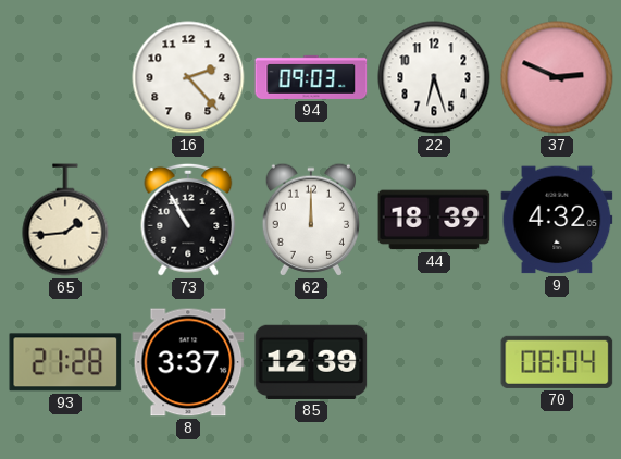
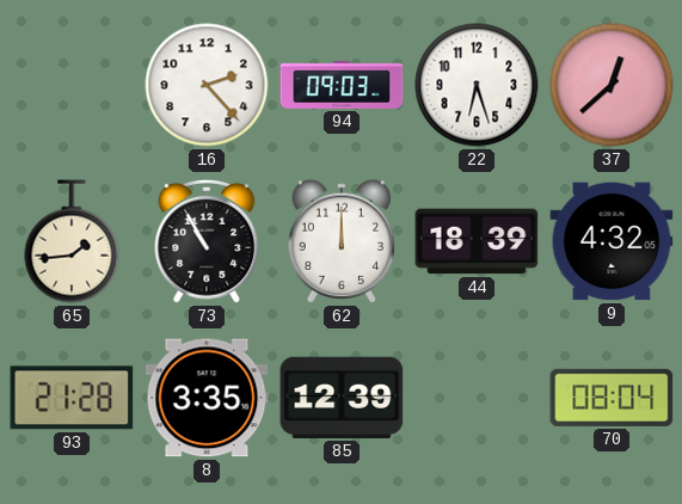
37: 2:49 -> 12:38 (612, 85)
8: 3:37 -> 3:35 (207, 398)
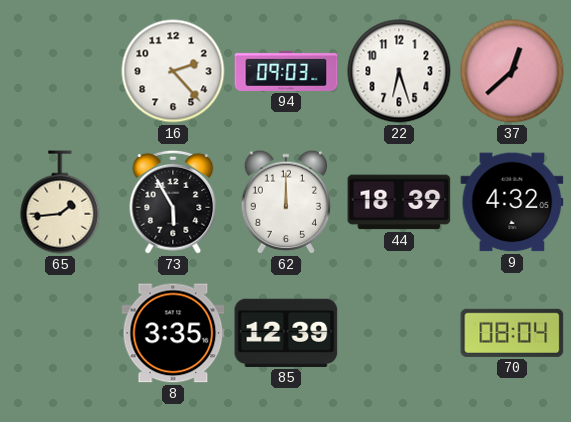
73: 10:55 -> 5:55 (173, 202)
93: 21:28 -> none (72, 398)
